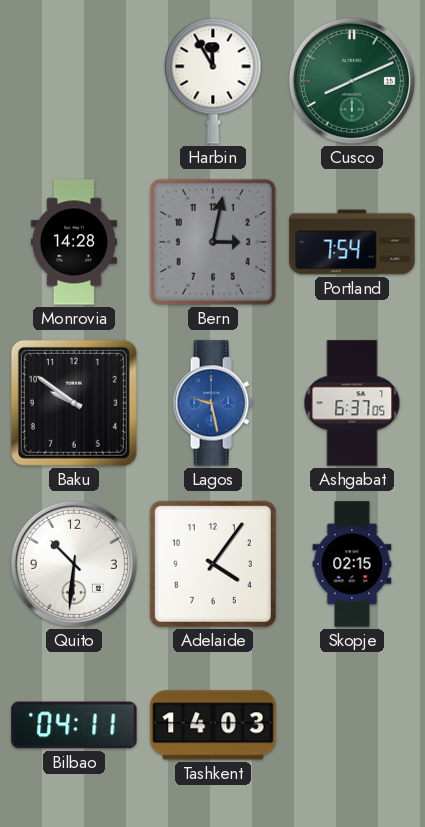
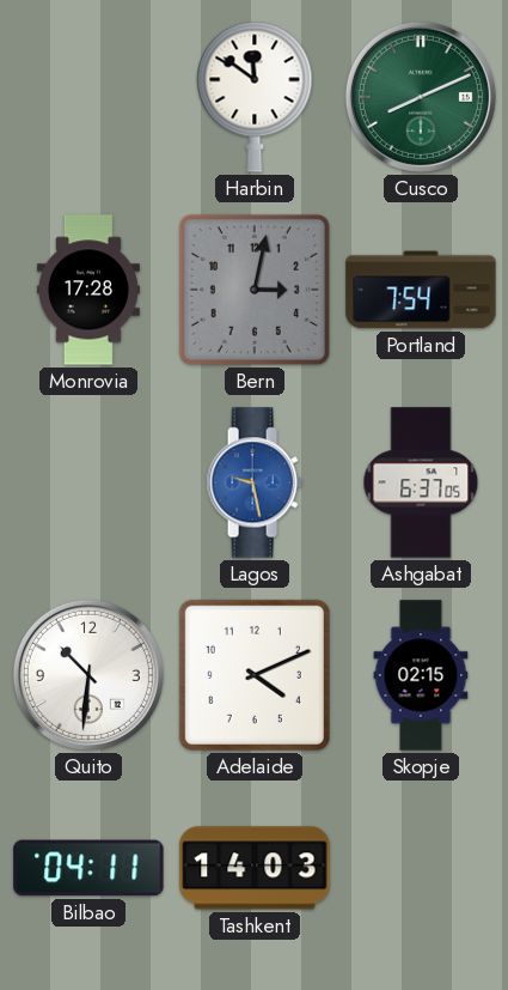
Harbin: 11:55 -> 11:51 (255, 97)
Monrovia: 14:28 -> 17:28 (88, 290)
Baku: 9:51 -> none (74, 403)
Adelaide: 4:06 -> 4:11 (255, 675)
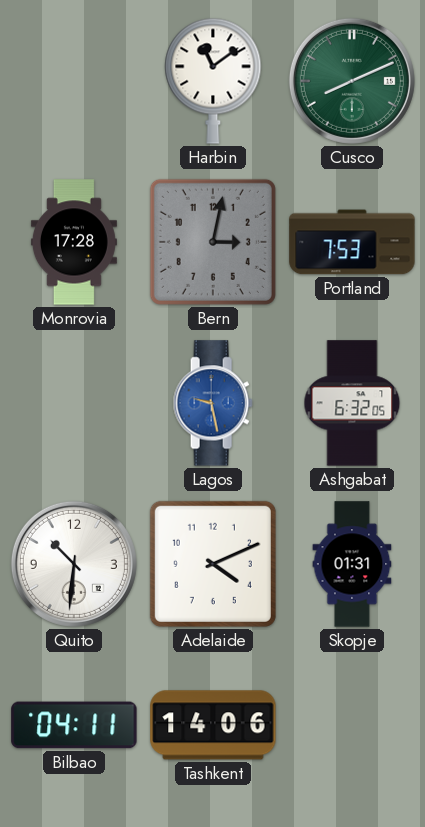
Harbin: 11:51 -> 11:09 (213, 81)
Portland: 7:54 -> 7:53 (352, 242)
Ashgabat: 6:37 -> 6:32 (352, 403)
Skopje: 02:15 -> 01:31 (352, 564)
Tashkent: 14:03 -> 14:06 (213, 725)
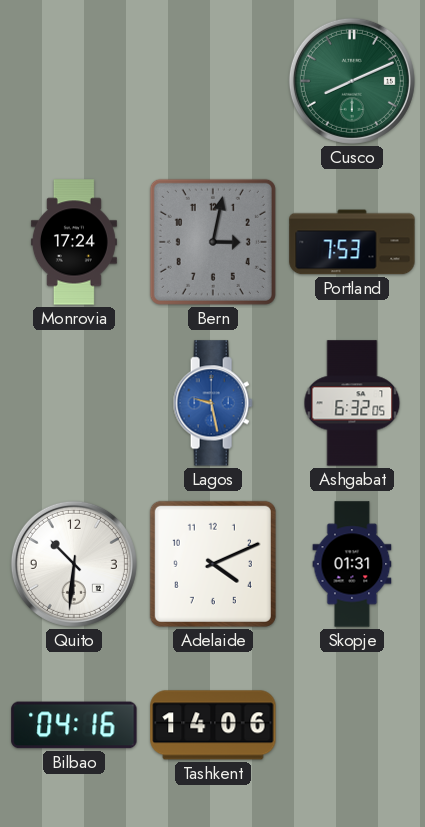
Harbin: 11:09 -> none (213, 81)
Monrovia: 17:28 -> 17:24 (74, 242)
Bilbao: 04:11 -> 04:16 (74, 725)
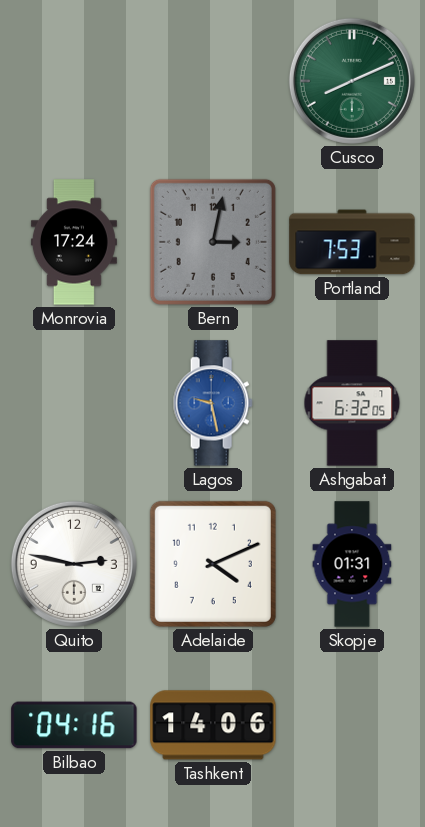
Quito: 10:31 -> 2:47 (74, 564)
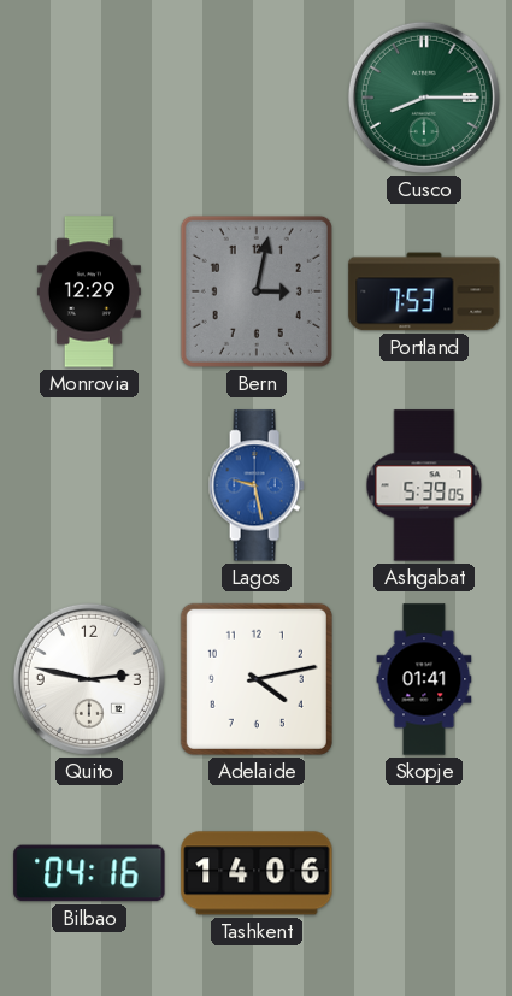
Cusco: 8:11 -> 8:15 (424, 98)
Monrovia: 17:24 -> 12:29 (89, 291)
Ashgabat: 6:32 -> 5:39 (424, 485)
Adelaide: 4:11 -> 4:13 (257, 679)
Skopje: 01:31 -> 01:41 (424, 679)
